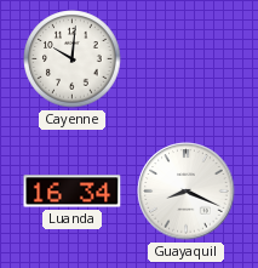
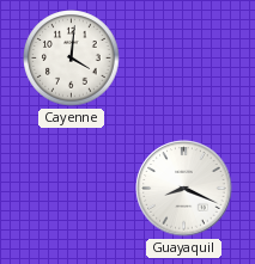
Cayenne: 10:01 -> 4:01 (72, 59)
Luanda: 16:34 -> none (73, 192)
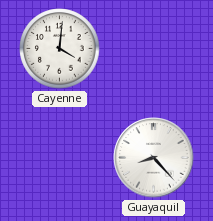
Guayaquil: 8:19 -> 8:23 (154, 158)
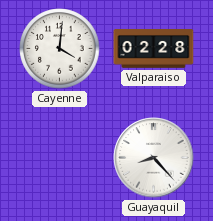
Valparaiso: none -> 02:28 (154, 49)
